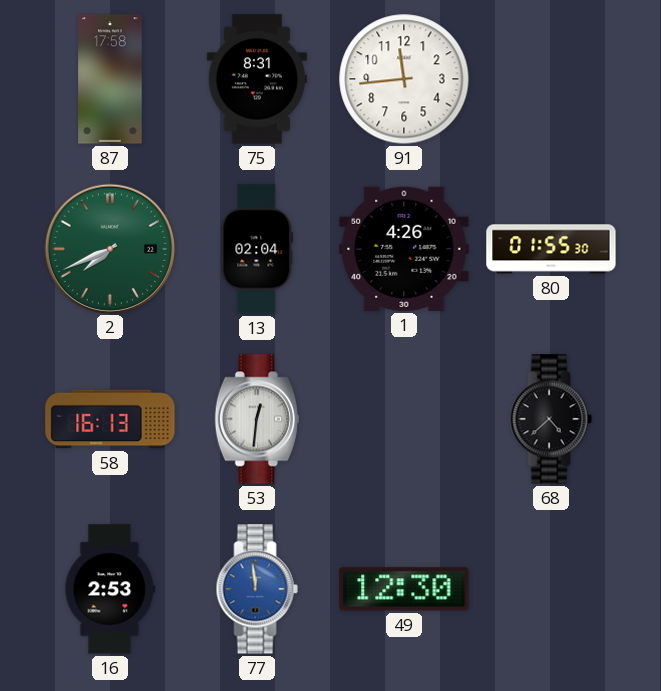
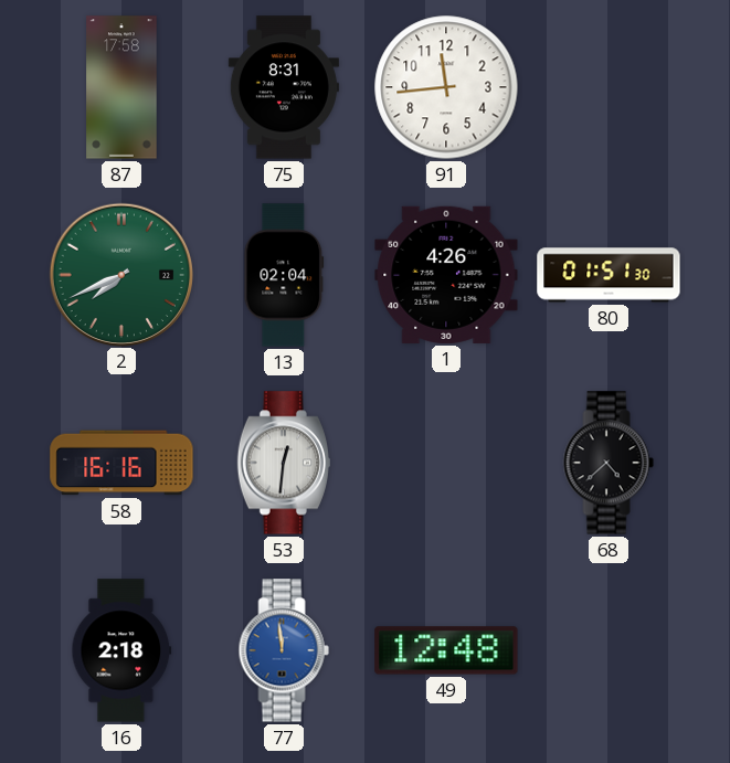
80: 01:55 -> 01:51 (609, 275)
58: 16:13 -> 16:16 (121, 463)
16: 2:53 -> 2:18 (121, 650)
49: 12:30 -> 12:48 (446, 650)
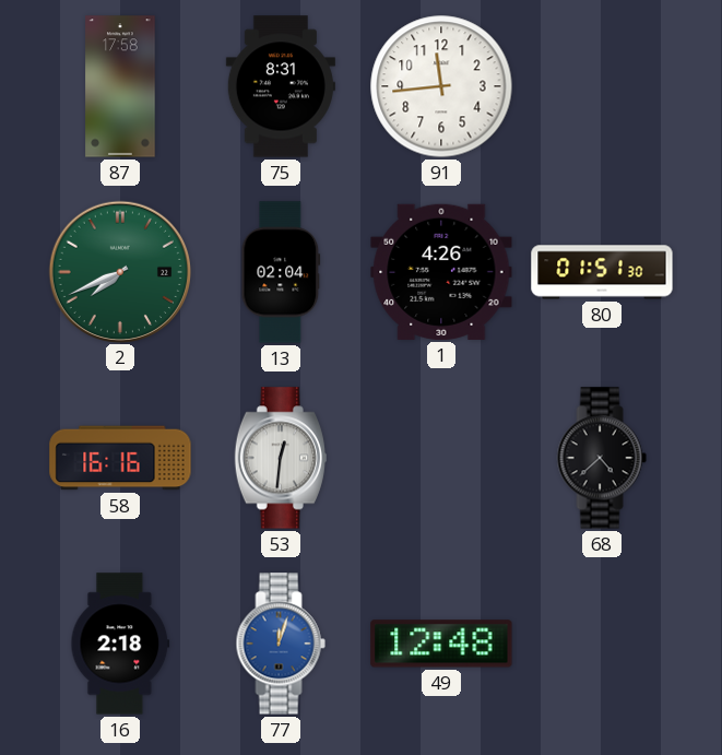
77: 11:59 -> 12:03 (281, 644)
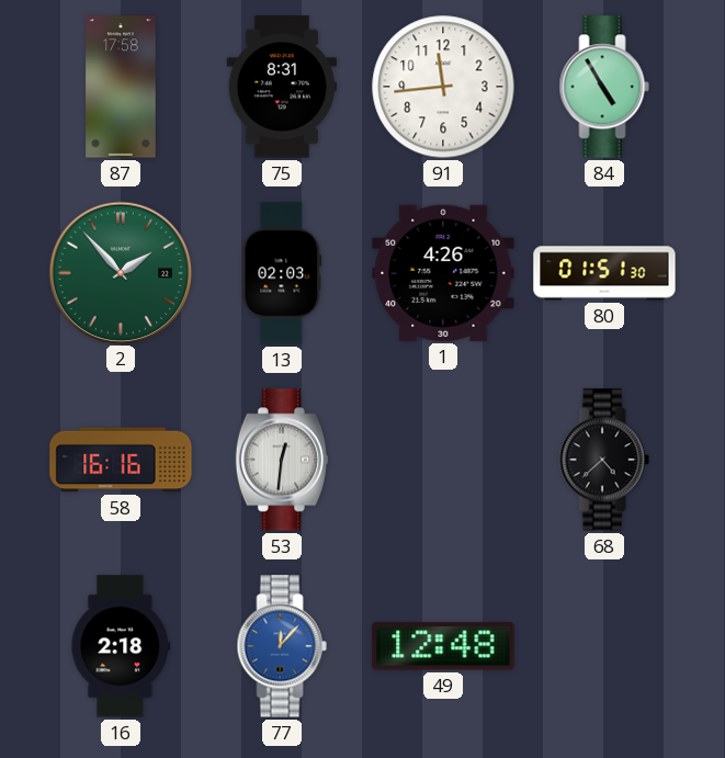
84: none -> 4:55 (604, 87)
2: 7:41 -> 1:53 (120, 272)
13: 02:04 -> 02:03 (282, 273)
77: 12:03 -> 12:07 (282, 646)
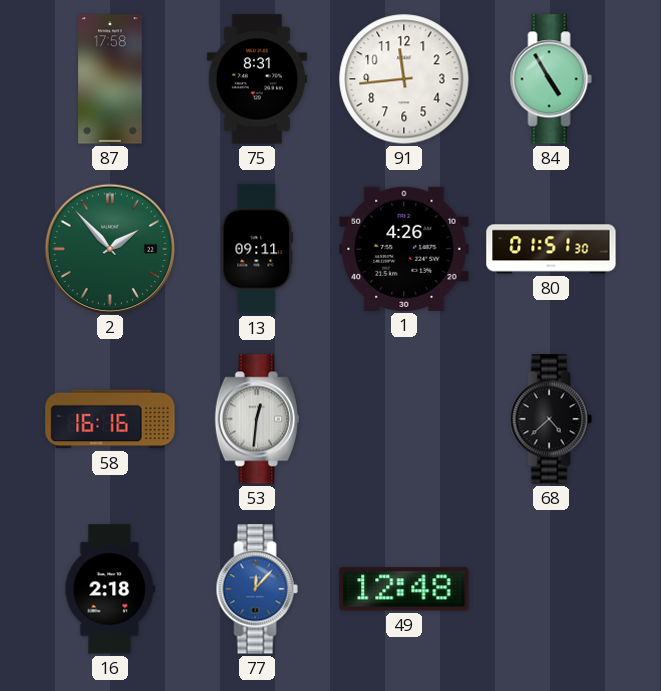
13: 02:03 -> 09:11 (257, 249)
